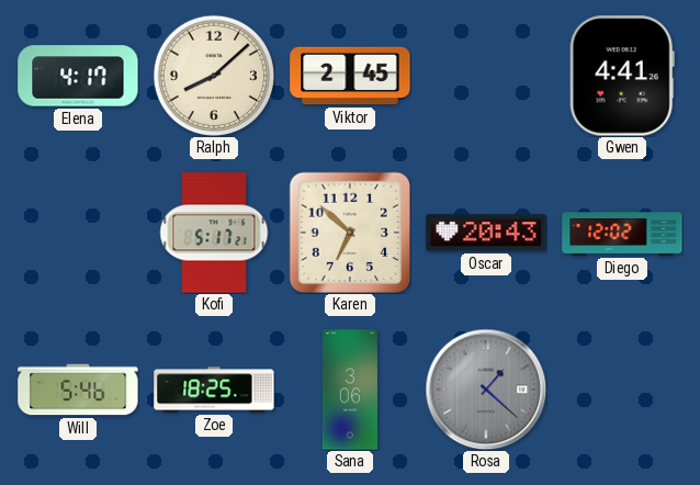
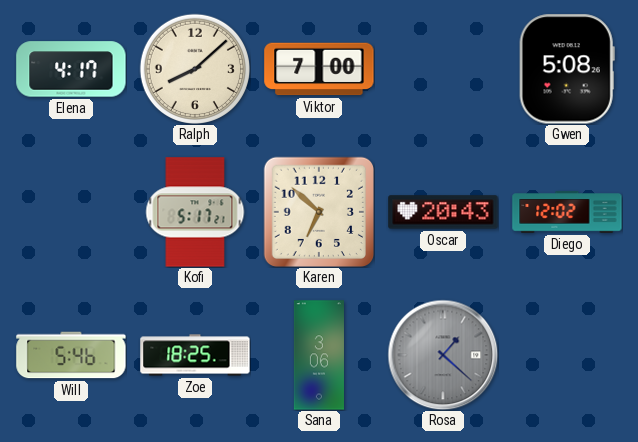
Viktor: 2:45 -> 7:00 (319, 69)
Gwen: 4:41 -> 5:08 (567, 69)
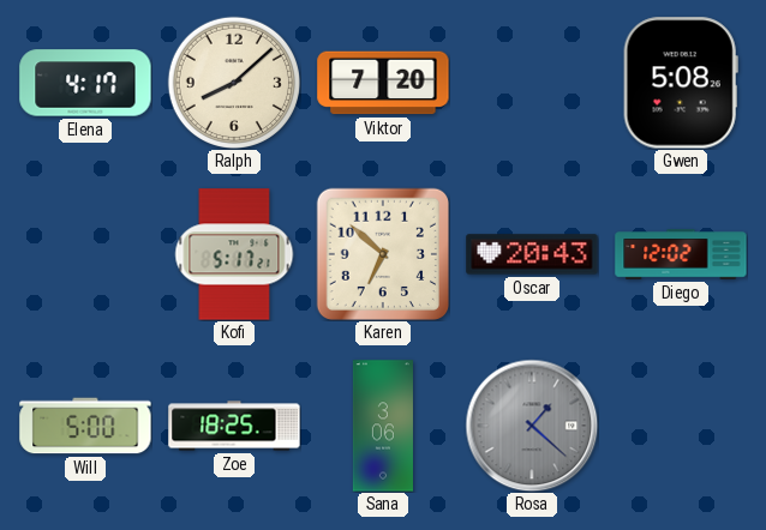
Viktor: 7:00 -> 7:20 (383, 83)
Will: 5:46 -> 5:00 (85, 426)
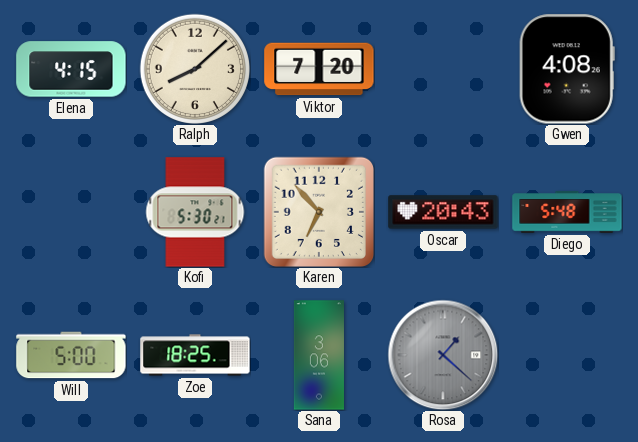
Elena: 4:17 -> 4:15 (71, 69)
Gwen: 5:08 -> 4:08 (567, 69)
Kofi: 5:17 -> 5:30 (195, 212)
Karen: 6:52 -> 6:53 (318, 211)
Diego: 12:02 -> 5:48 (567, 212)
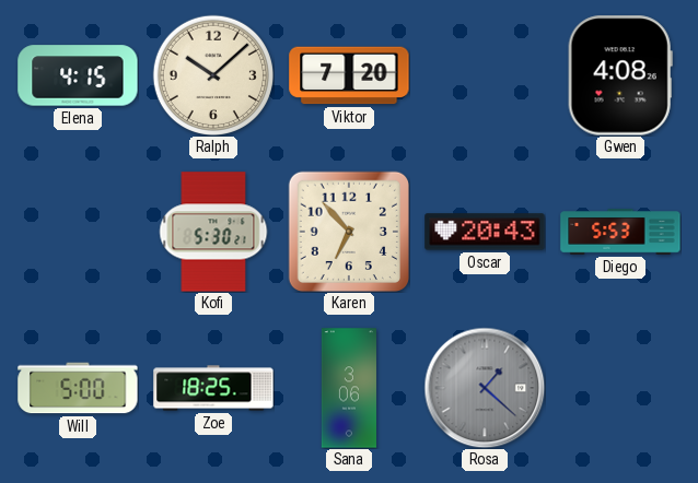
Ralph: 8:08 -> 10:08 (212, 74)
Diego: 5:48 -> 5:53 (620, 232)
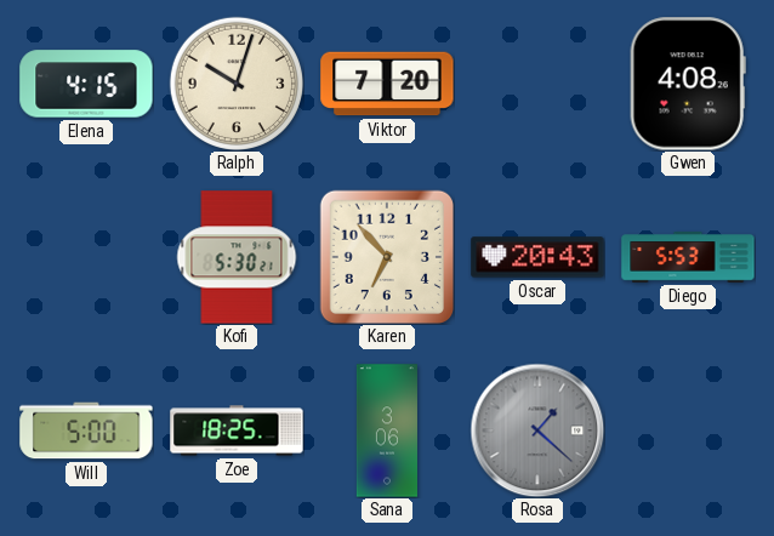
Ralph: 10:08 -> 10:03 (235, 82)
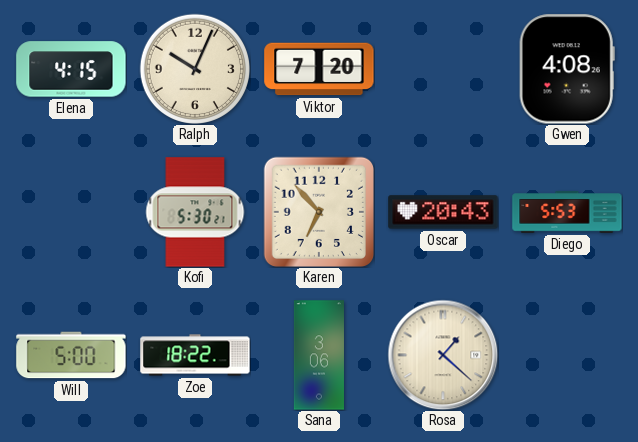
Ralph: 10:03 -> 10:04 (194, 68)
Zoe: 18:25 -> 18:22 (195, 355)
Rosa dial: grey -> cream (443, 355)
